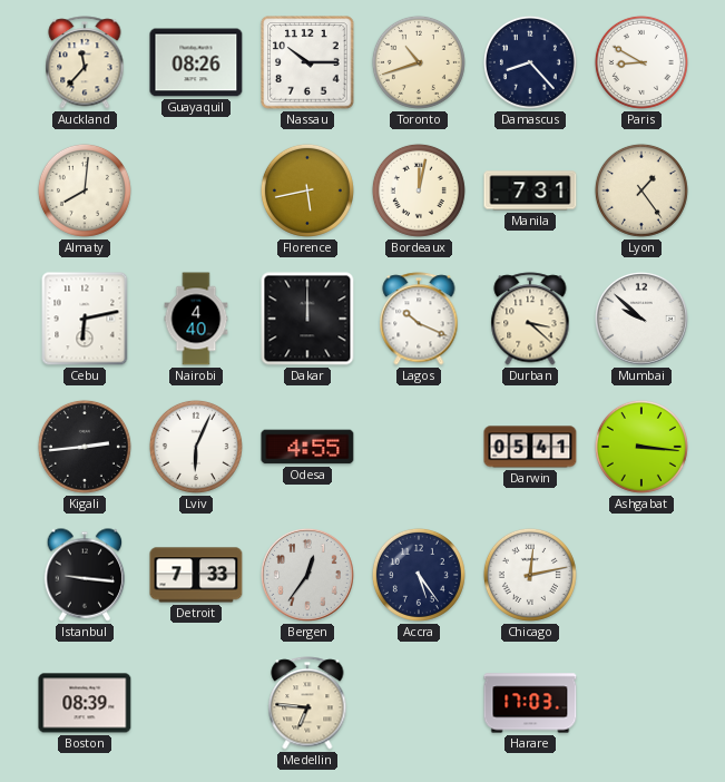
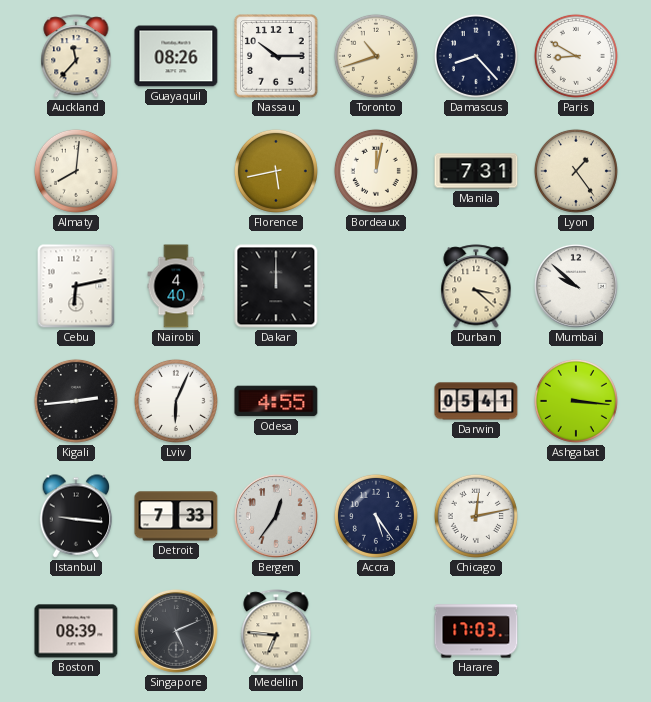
Lagos: 10:19 -> none (419, 319)
Singapore: none -> 5:11 (177, 632)
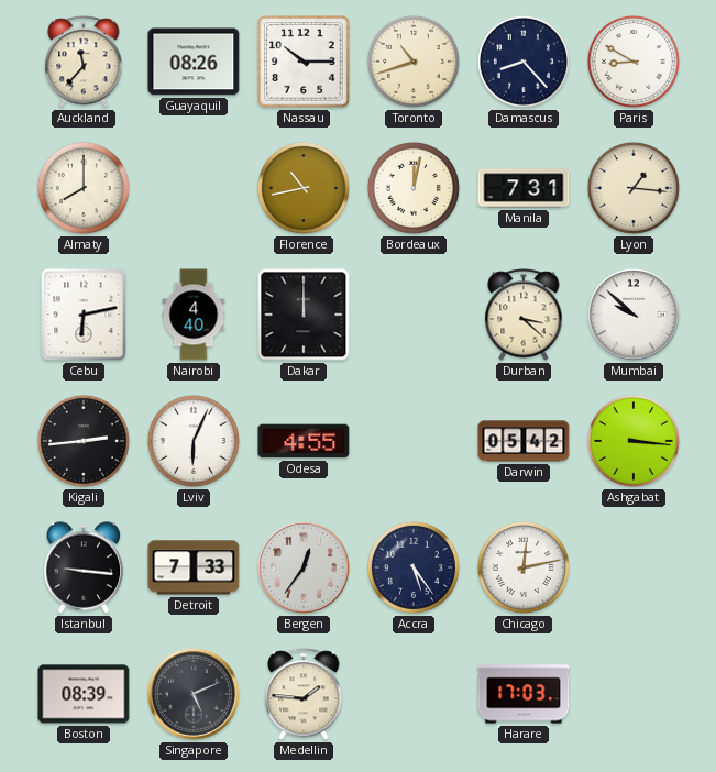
Almaty: 8:01 -> 8:00 (84, 188)
Florence: 5:43 -> 10:43 (304, 188)
Lyon: 1:24 -> 1:16 (634, 188)
Darwin: 05:41 -> 05:42 (524, 441)
Medellin: 6:46 -> 1:46 (304, 694)
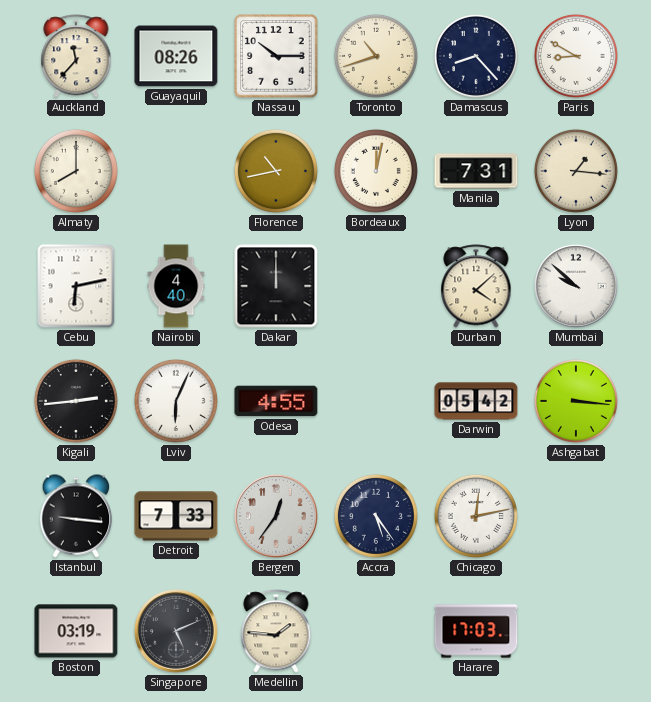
Durban: 3:22 -> 4:08 (476, 286)
Boston: 08:39 -> 03:19 (76, 631)
